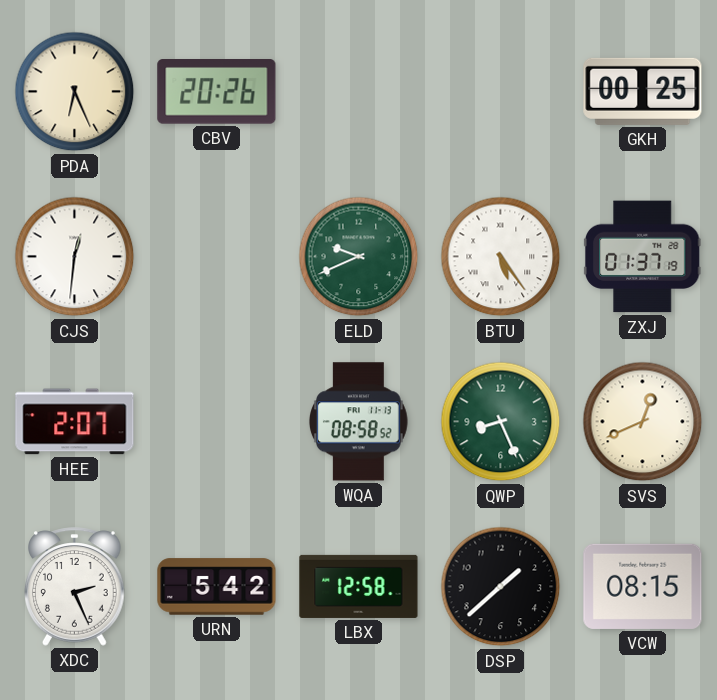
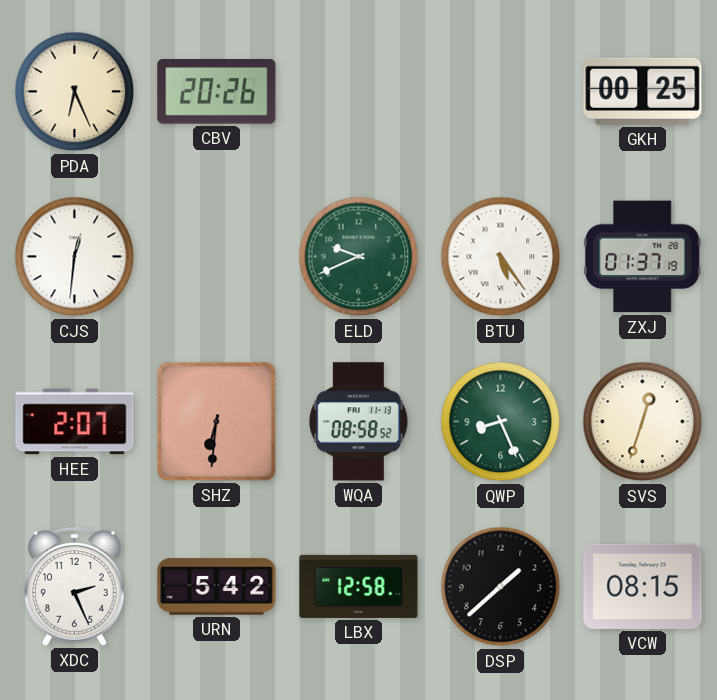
SHZ: none -> 6:31 (217, 422)
SVS: 12:41 -> 12:33 (643, 422)
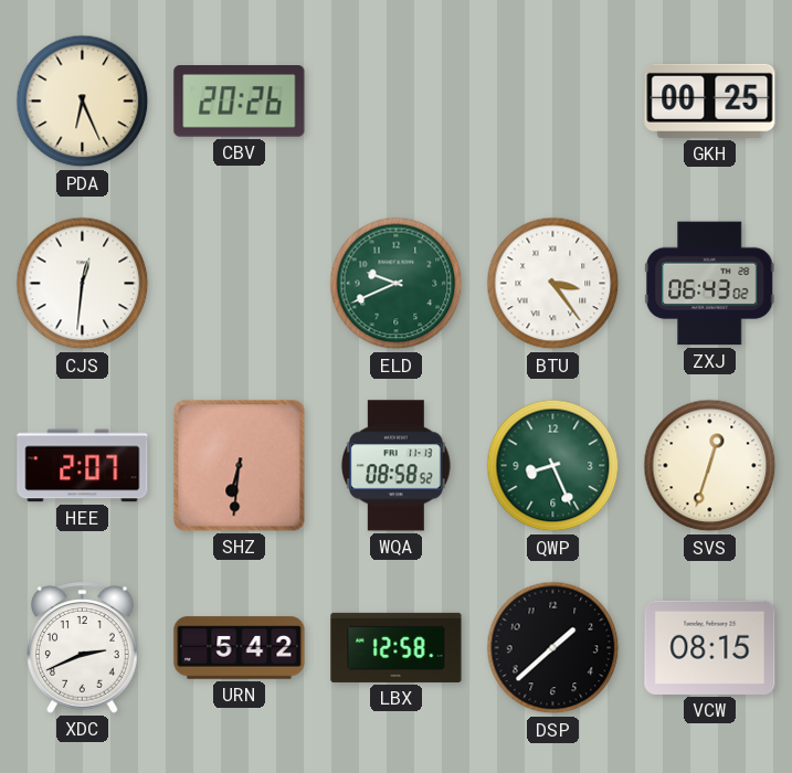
BTU: 5:24 -> 3:24 (553, 284)
ZXJ: 01:37 -> 06:43 (709, 284)
XDC: 2:26 -> 2:41 (83, 648)
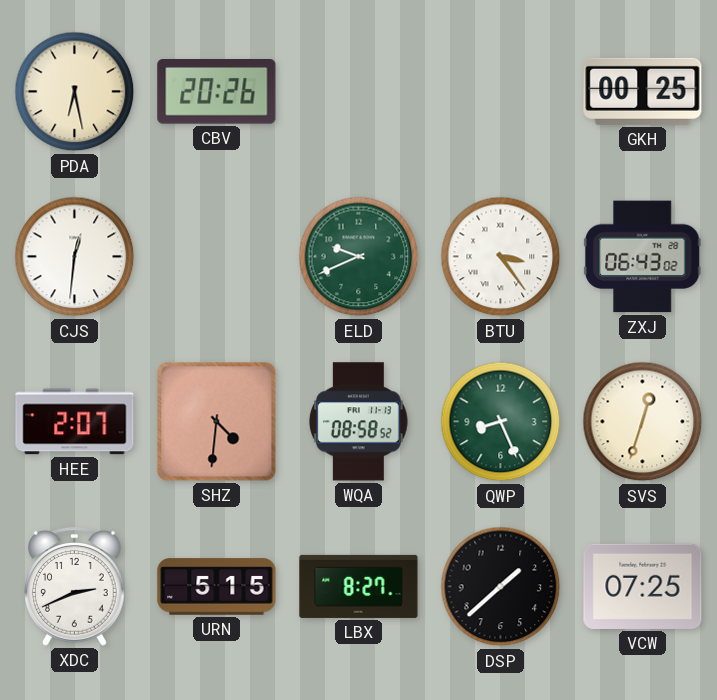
PDA: 6:26 -> 6:28 (75, 92)
SHZ: 6:31 -> 4:31 (217, 422)
URN: 5:42 -> 5:15 (217, 587)
LBX: 12:58 -> 8:27 (359, 586)
VCW: 08:15 -> 07:25 (643, 586)
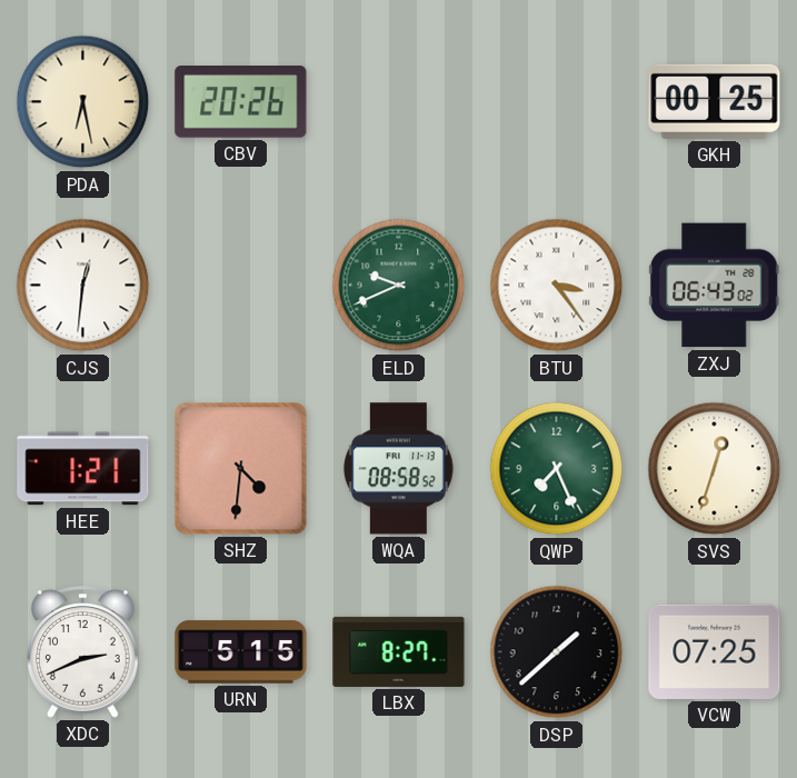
HEE: 2:07 -> 1:21 (83, 469)
QWP: 8:26 -> 7:26 (557, 469)
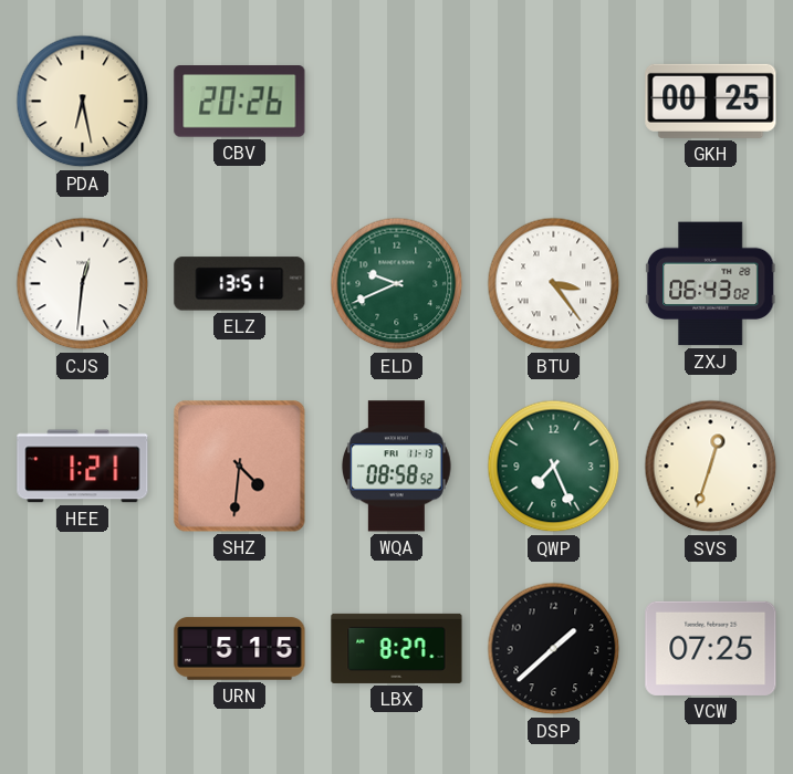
ELZ: none -> 13:51 (240, 284)
XDC: 2:41 -> none (83, 652)
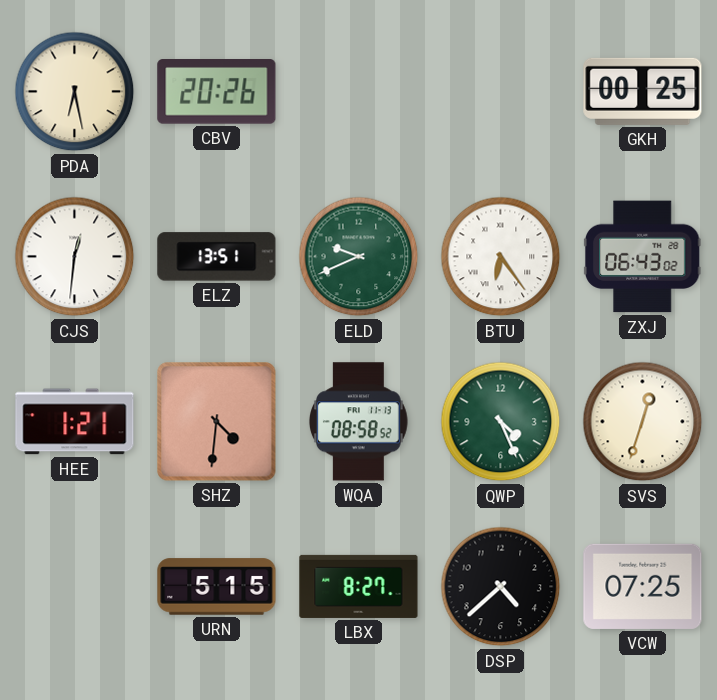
BTU: 3:24 -> 6:24 (501, 257)
QWP: 7:26 -> 4:26 (501, 422)
DSP: 1:38 -> 4:38 (501, 587)
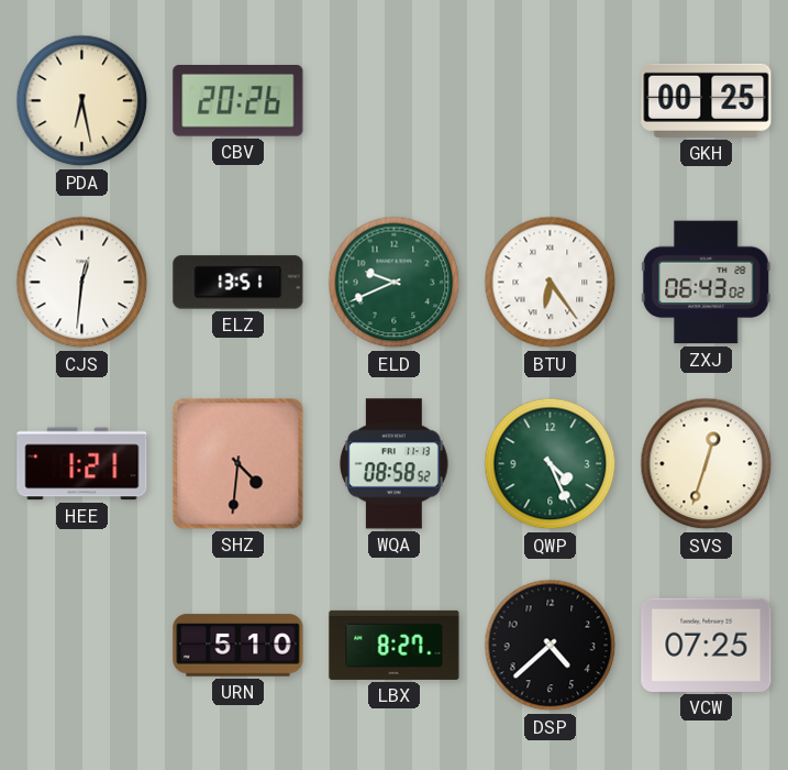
URN: 5:15 -> 5:10 (238, 646)
